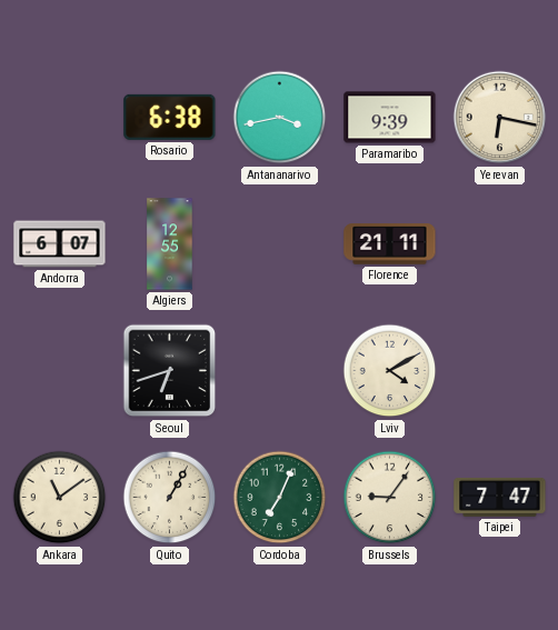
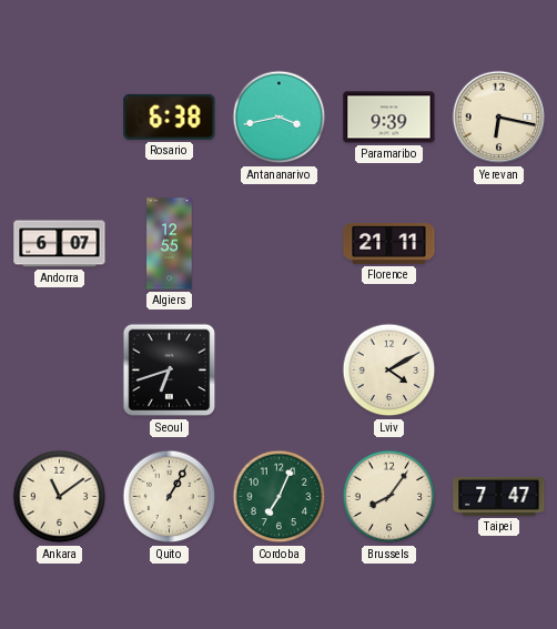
Brussels: 9:06 -> 8:06 (389, 497)
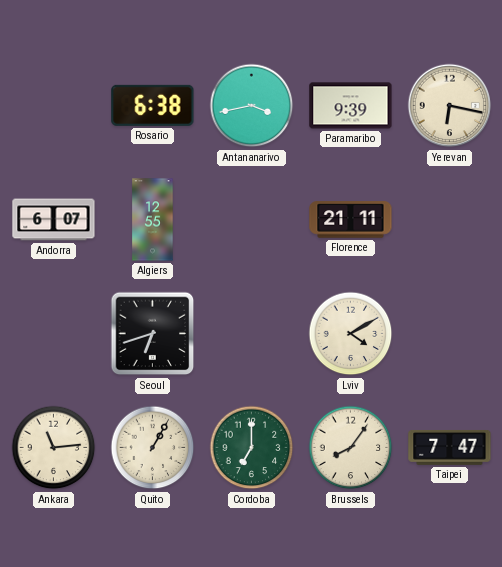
Ankara: 11:09 -> 11:14 (54, 448)
Cordoba: 7:04 -> 7:00 (252, 448)
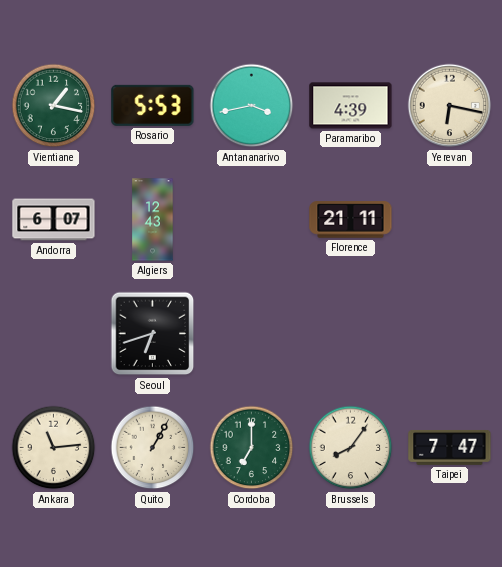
Vientiane: none -> 1:17 (54, 106)
Rosario: 6:38 -> 5:53 (153, 105)
Paramaribo: 9:39 -> 4:39 (351, 106)
Algiers: 12:55 -> 12:43 (153, 220)
Lviv: 4:10 -> none (351, 334)
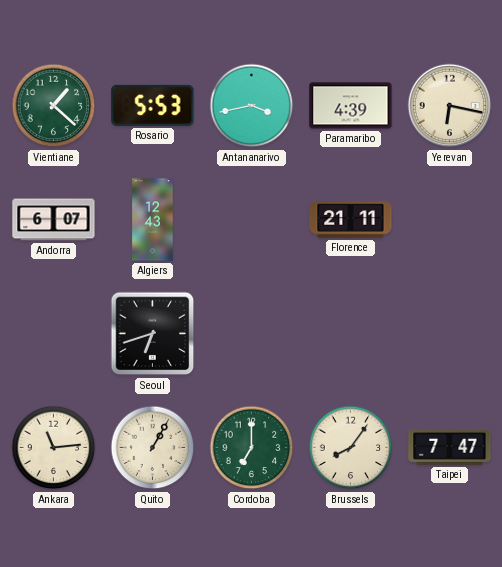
Vientiane: 1:17 -> 1:22 (54, 106)
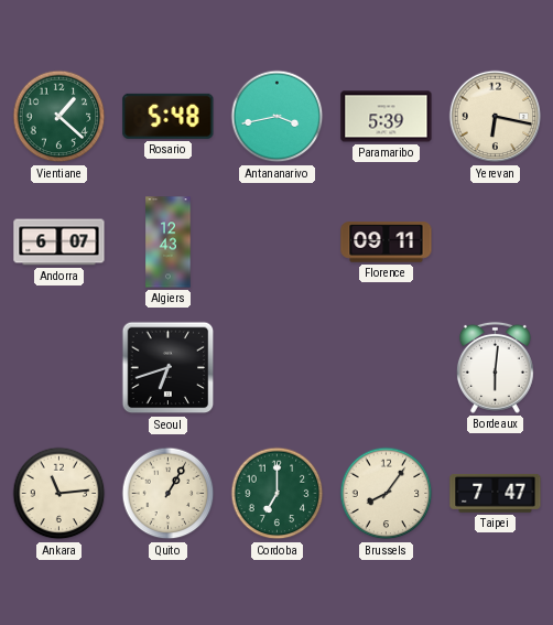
Rosario: 5:53 -> 5:48 (169, 116)
Paramaribo: 4:39 -> 5:39 (387, 117)
Florence: 21:11 -> 09:11 (387, 243)
Bordeaux: none -> 6:01 (495, 367)
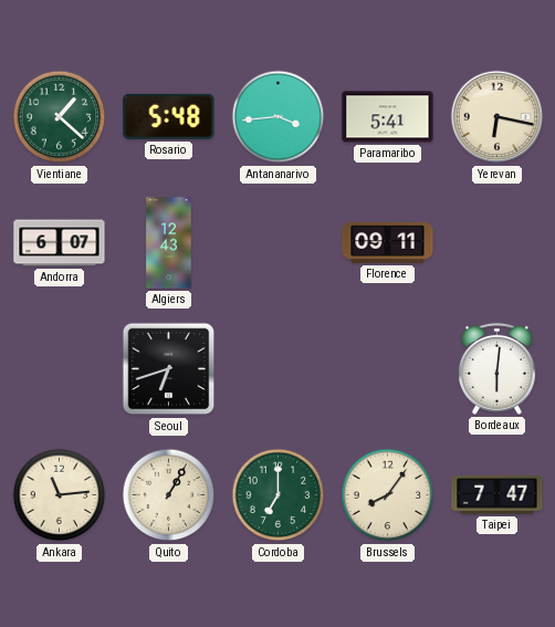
Antananarivo: 3:43 -> 3:44 (279, 117)
Paramaribo: 5:39 -> 5:41 (388, 117)
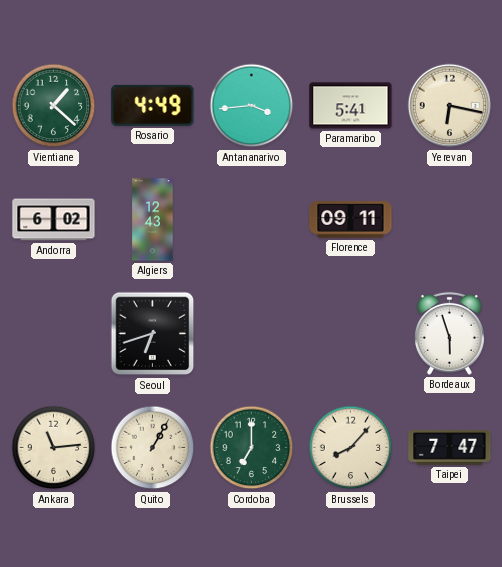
Rosario: 5:48 -> 4:49 (153, 105)
Andorra: 6:07 -> 6:02 (54, 220)
Bordeaux: 6:01 -> 5:57 (449, 333)
Brussels: 8:06 -> 8:07 (351, 448)
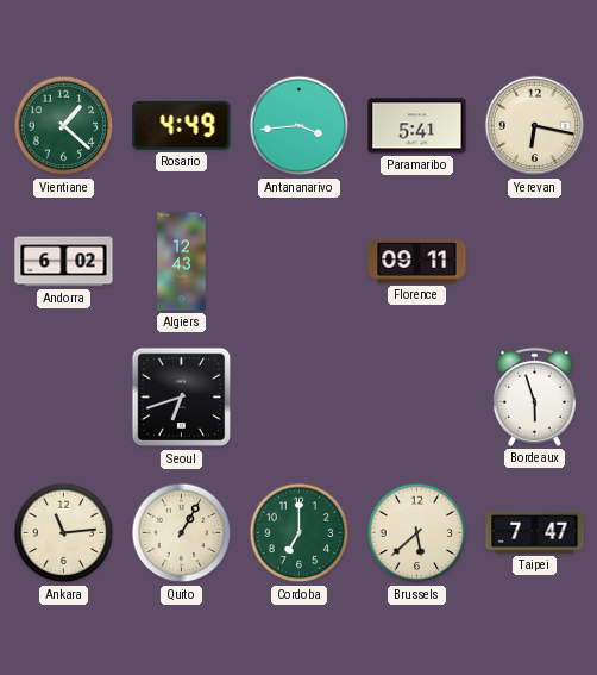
Brussels: 8:07 -> 5:38 (417, 533)
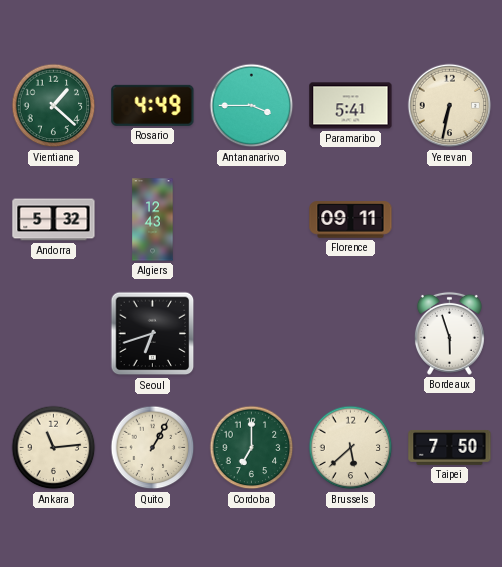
Antananarivo: 3:44 -> 3:45 (252, 106)
Yerevan: 6:17 -> 6:32 (450, 106)
Andorra: 6:02 -> 5:32 (54, 220)
Taipei: 7:47 -> 7:50 (450, 447)
